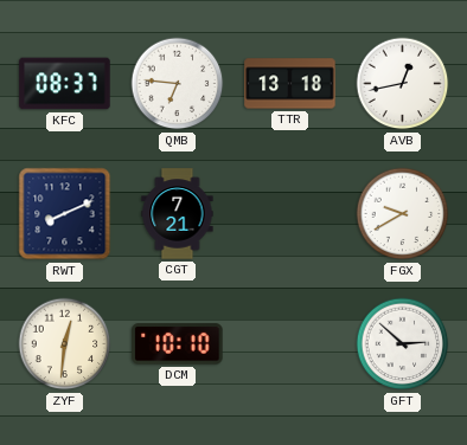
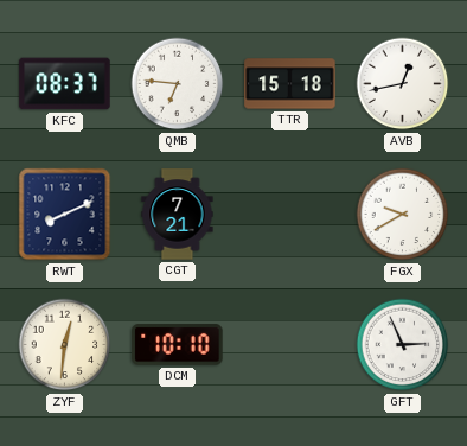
TTR: 13:18 -> 15:18 (290, 84)
GFT: 2:52 -> 2:56 (403, 345)
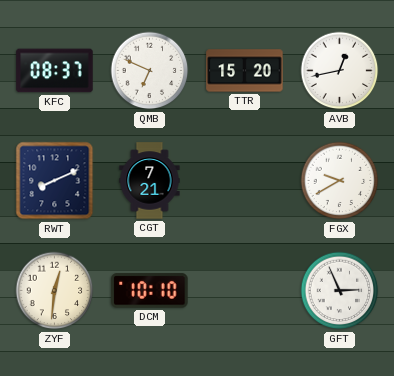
QMB: 6:46 -> 6:49 (150, 71)
TTR: 15:18 -> 15:20 (245, 71)
